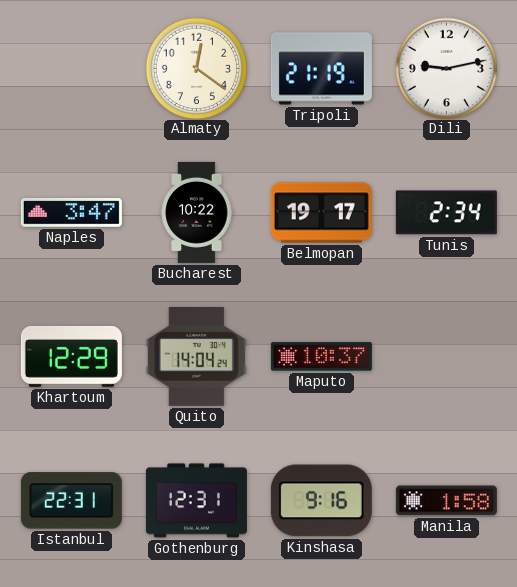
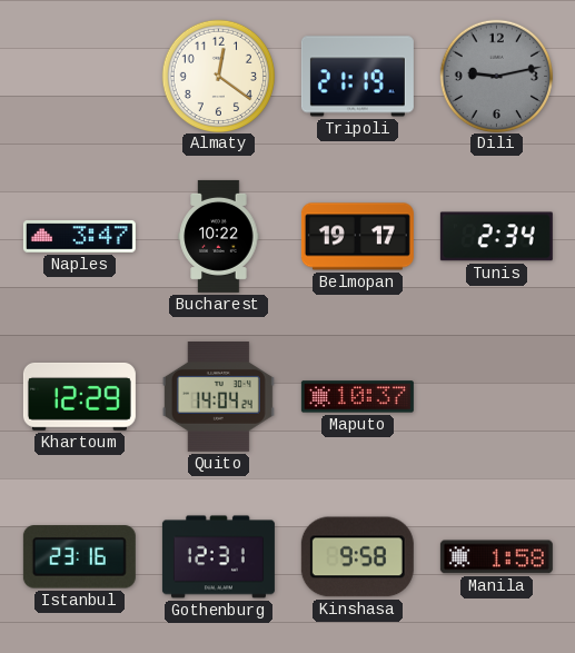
Dili dial: white -> grey (496, 76)
Istanbul: 22:31 -> 23:16 (79, 557)
Kinshasa: 9:16 -> 9:58 (357, 557)
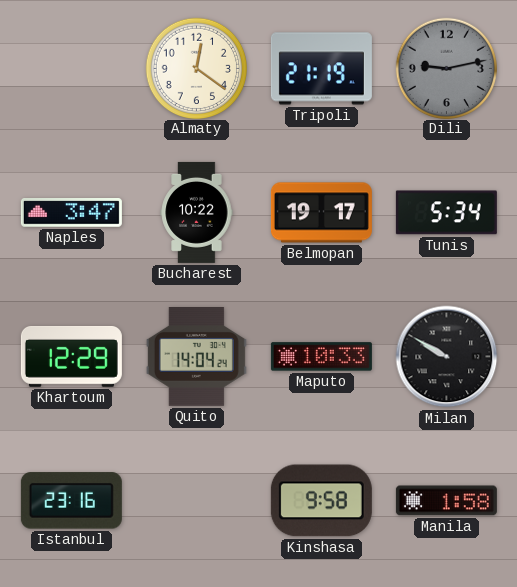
Tunis: 2:34 -> 5:34 (446, 213)
Maputo: 10:37 -> 10:33 (321, 357)
Milan: none -> 9:50 (447, 357)
Gothenburg: 12:31 -> none (218, 557)
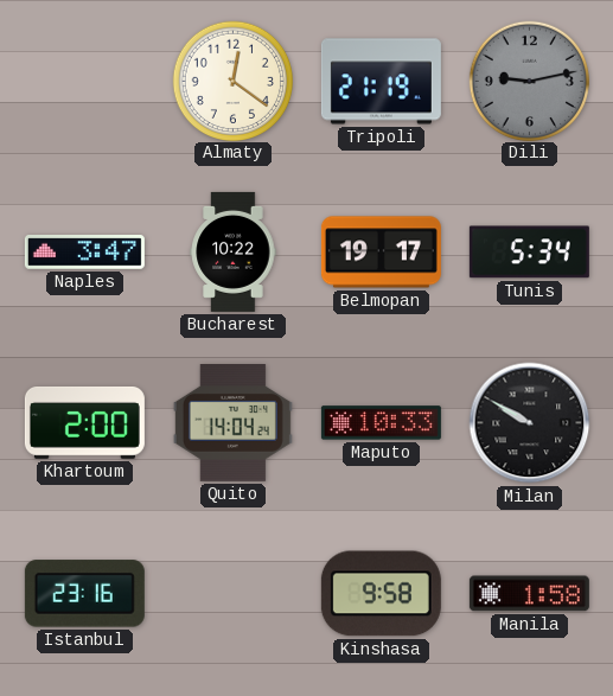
Khartoum: 12:29 -> 2:00 (84, 422)
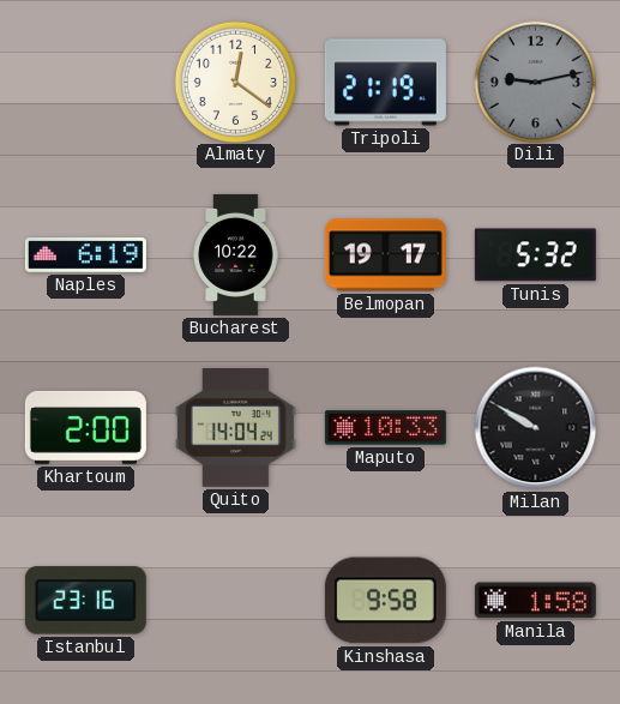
Naples: 3:47 -> 6:19 (85, 255)
Tunis: 5:34 -> 5:32 (535, 255)
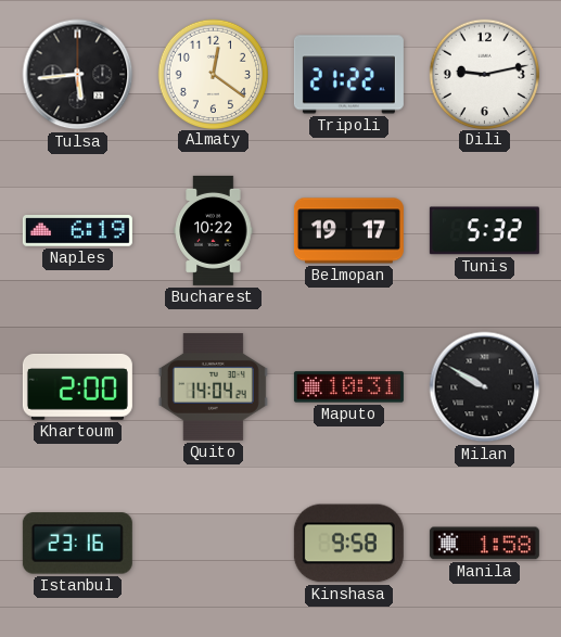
Tulsa: none -> 5:44 (78, 75)
Tripoli: 21:19 -> 21:22 (348, 75)
Dili dial: grey -> white (484, 74)
Maputo: 10:33 -> 10:31 (348, 387)
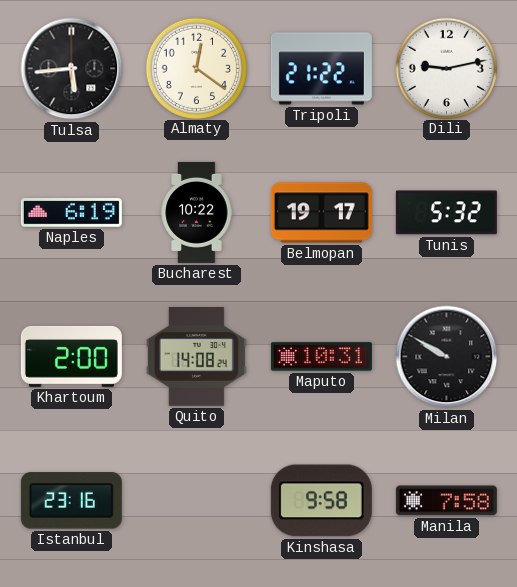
Quito: 14:04 -> 14:08 (196, 357)
Manila: 1:58 -> 7:58 (446, 501)
